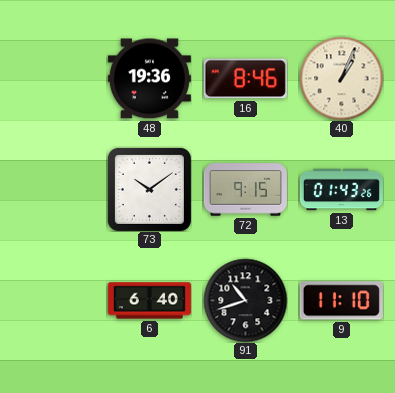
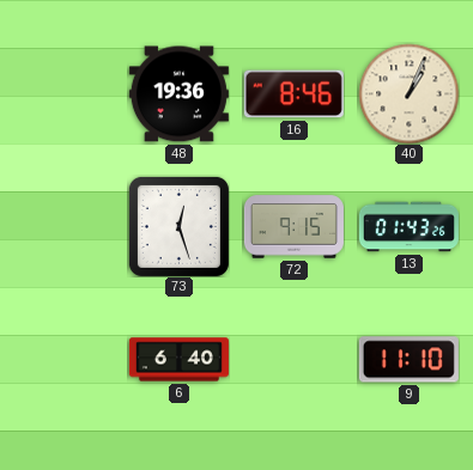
73: 10:09 -> 12:27 (178, 226)
91: 10:42 -> none (245, 300)
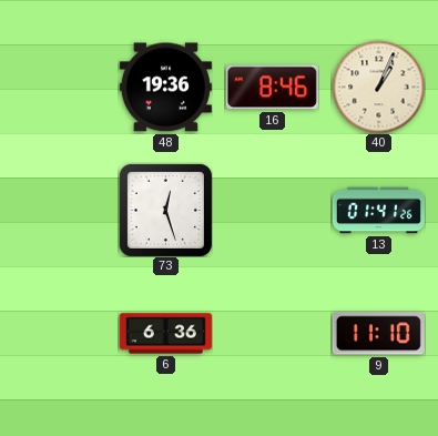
72: 9:15 -> none (293, 227)
13: 01:43 -> 01:41 (378, 211)
6: 6:40 -> 6:36 (165, 334)
